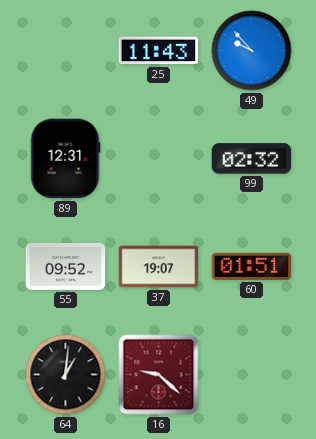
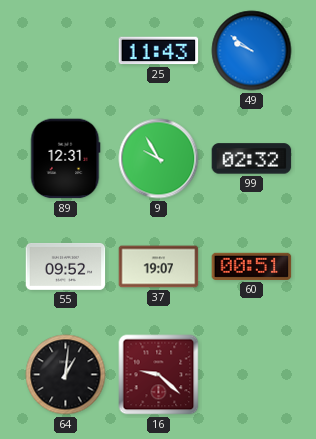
49: 9:53 -> 9:51 (252, 51)
9: none -> 9:55 (159, 159)
60: 01:51 -> 00:51 (252, 266)
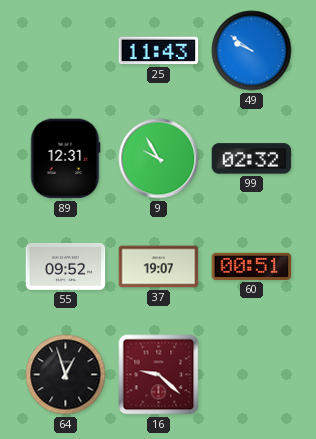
64: 1:01 -> 12:57 (66, 375)
